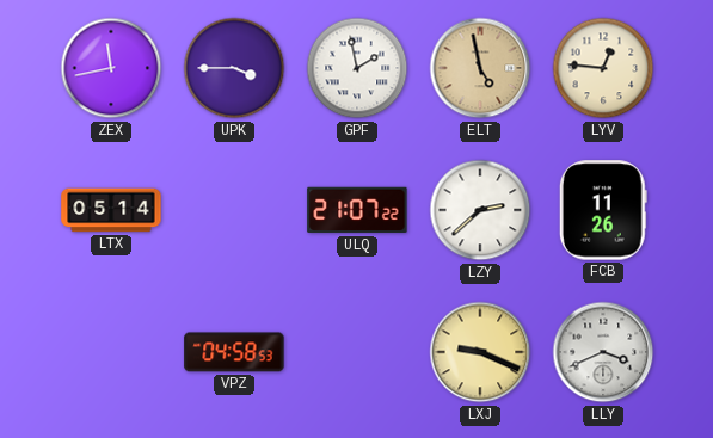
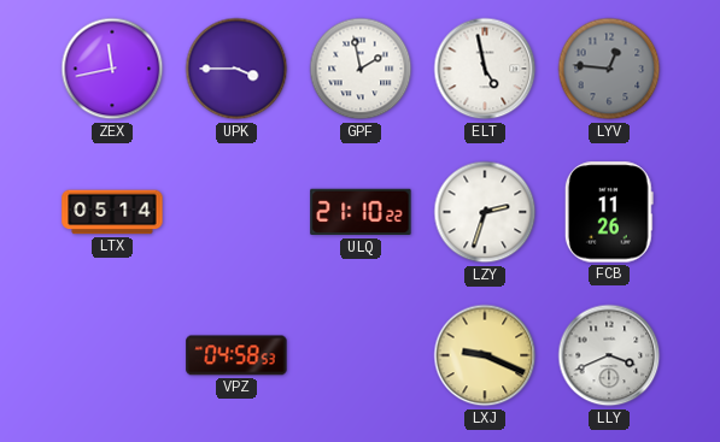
ELT dial: champagne -> white (485, 69)
LYV dial: cream -> grey (609, 69)
ULQ: 21:07 -> 21:10 (361, 212)
LZY: 2:38 -> 2:33 (485, 212)
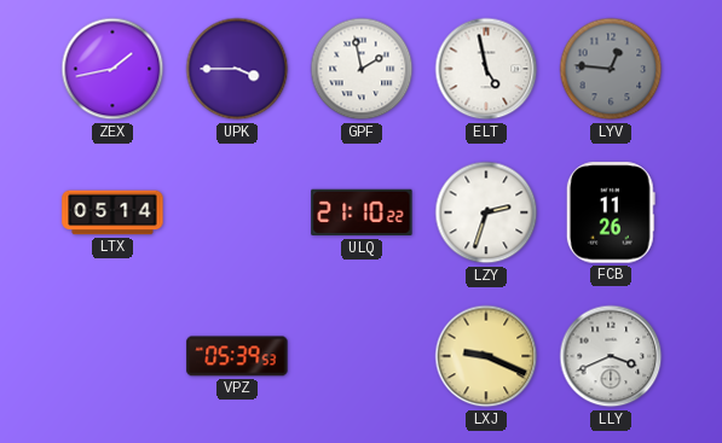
ZEX: 11:43 -> 1:43 (112, 69)
VPZ: 04:58 -> 05:39 (237, 356)
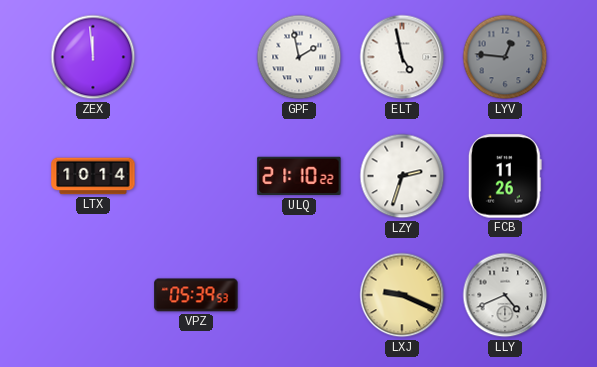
ZEX: 1:43 -> 11:59 (93, 57)
UPK: 3:45 -> none (237, 69)
LTX: 05:14 -> 10:14 (93, 176)
LLY: 3:41 -> 4:41 (505, 295)
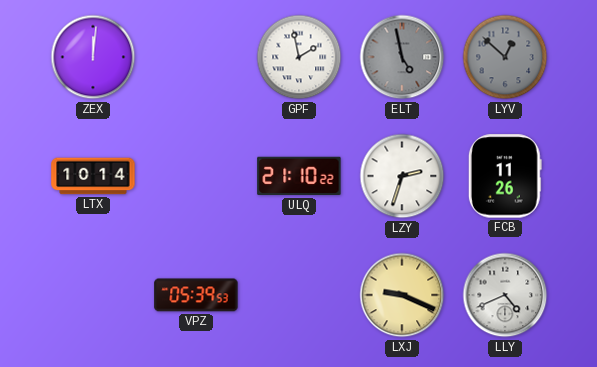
ZEX: 11:59 -> 12:01 (93, 57)
ELT dial: white -> grey (402, 57)
LYV: 12:46 -> 12:52 (505, 57)
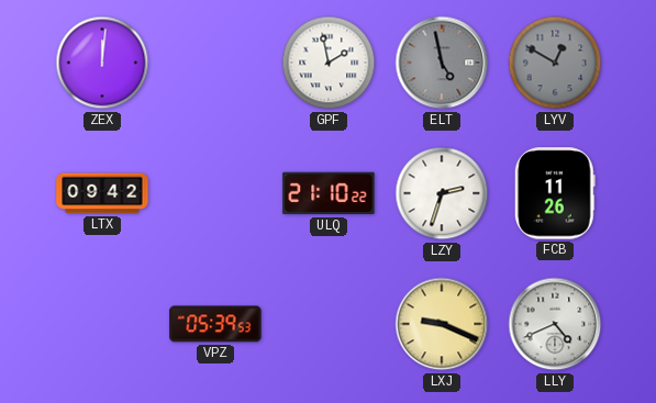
LYV: 12:52 -> 12:50 (555, 63)
LTX: 10:14 -> 09:42 (102, 193)
